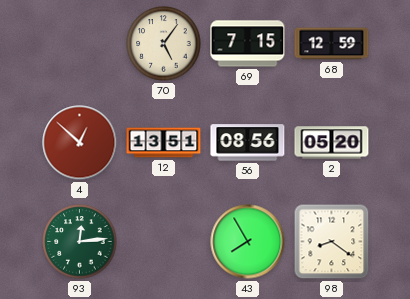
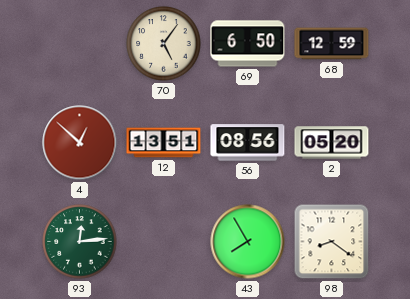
69: 7:15 -> 6:50 (248, 44)
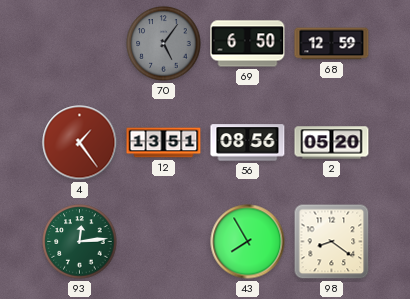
70 dial: cream -> grey (164, 44)
4: 12:52 -> 1:24 (80, 143)
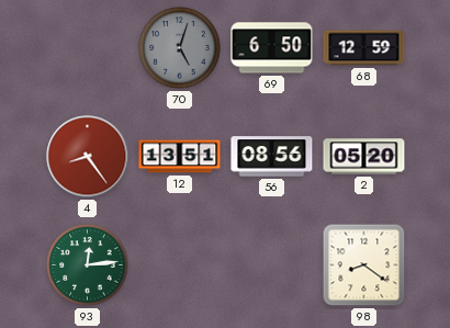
70: 5:06 -> 5:03 (180, 48)
4: 1:24 -> 8:24 (88, 157)
43: 7:55 -> none (248, 242)
